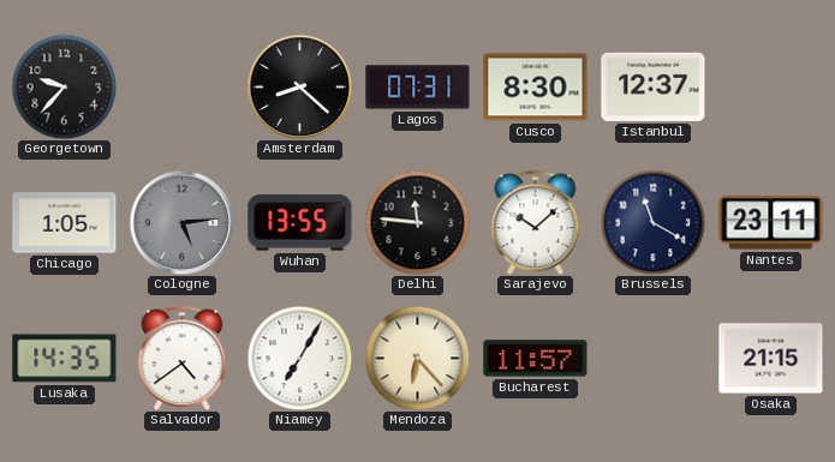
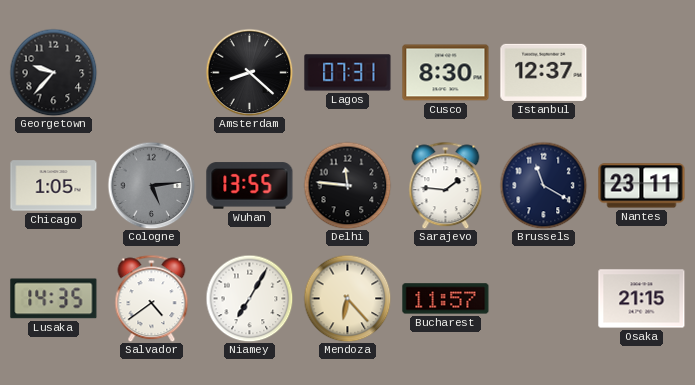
Sarajevo: 10:08 -> 1:46 (446, 185)
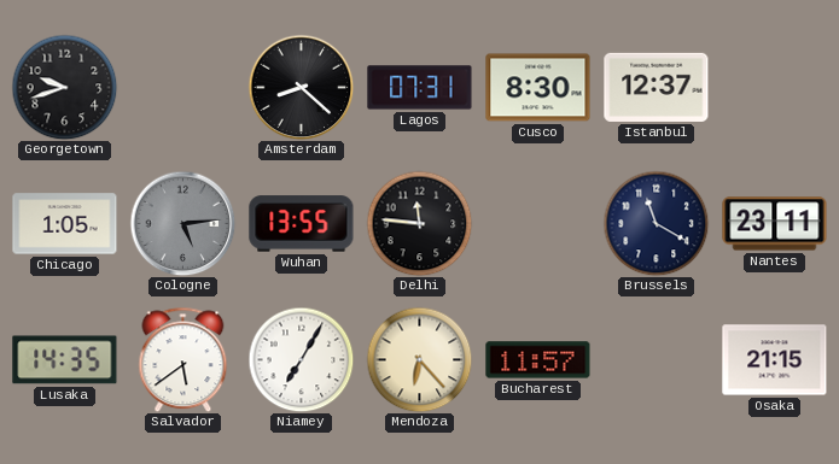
Georgetown: 9:37 -> 9:42 (64, 87)
Sarajevo: 1:46 -> none (446, 185)
Salvador: 4:39 -> 5:39 (183, 359)
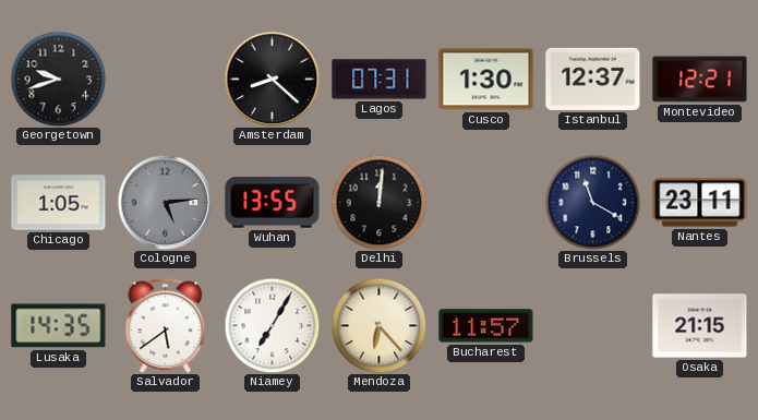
Cusco: 8:30 -> 1:30 (486, 80)
Montevideo: none -> 12:21 (700, 80)
Delhi: 11:46 -> 12:01 (378, 202)
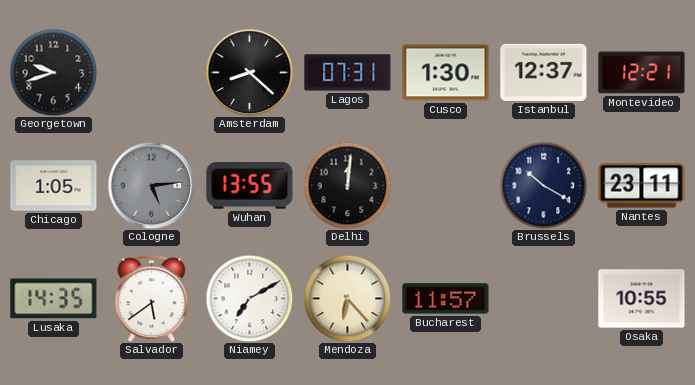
Brussels: 11:20 -> 10:20 (543, 185)
Niamey: 7:05 -> 7:10 (249, 298)
Osaka: 21:15 -> 10:55 (642, 299)
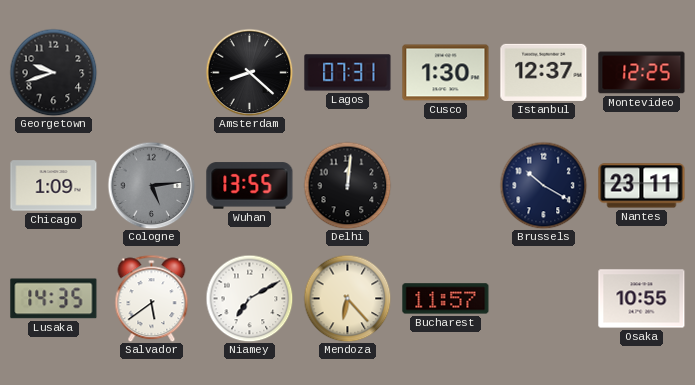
Montevideo: 12:21 -> 12:25 (642, 73)
Chicago: 1:05 -> 1:09 (54, 186)
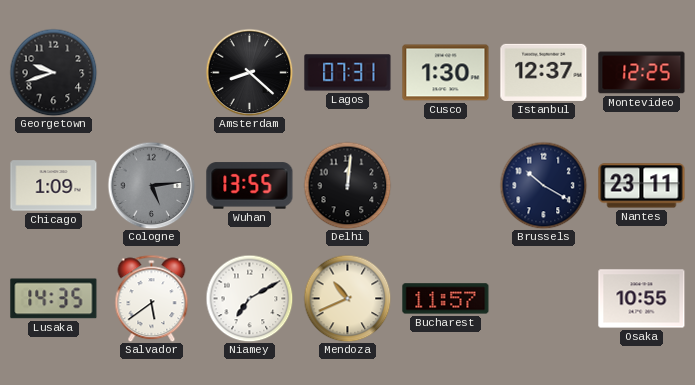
Mendoza: 6:23 -> 10:41 (347, 298)
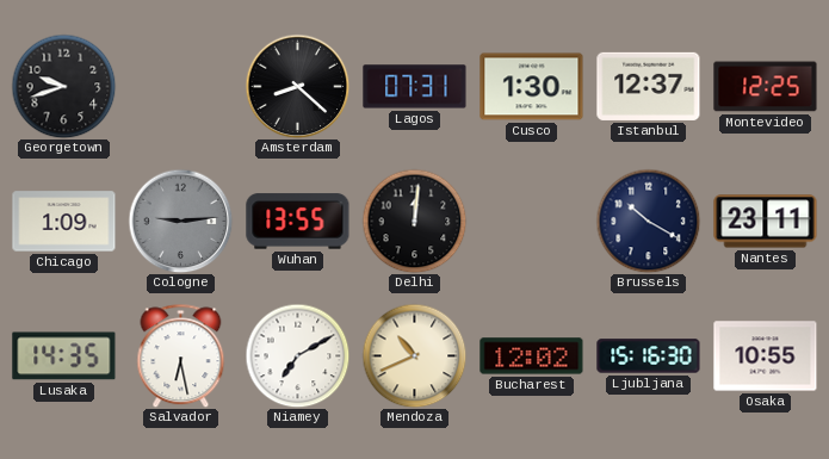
Cologne: 5:14 -> 9:14 (180, 221)
Salvador: 5:39 -> 6:28 (181, 355)
Bucharest: 11:57 -> 12:02 (532, 356)
Ljubljana: none -> 15:16 (649, 356)
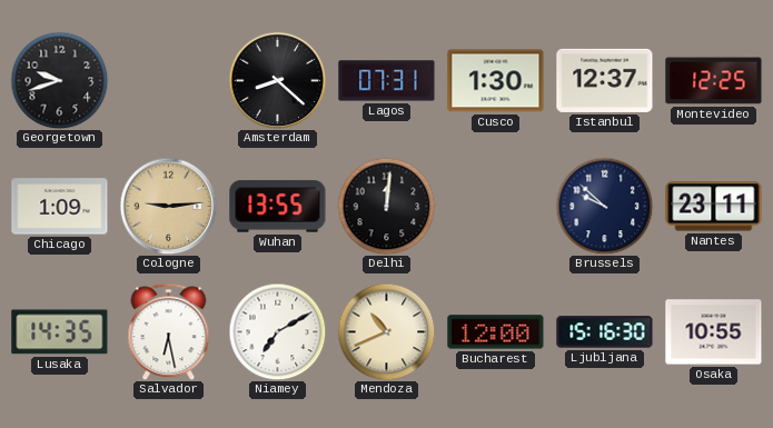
Cologne dial: grey -> champagne (168, 206)
Brussels: 10:20 -> 9:52 (604, 206)
Bucharest: 12:02 -> 12:00 (496, 332)
